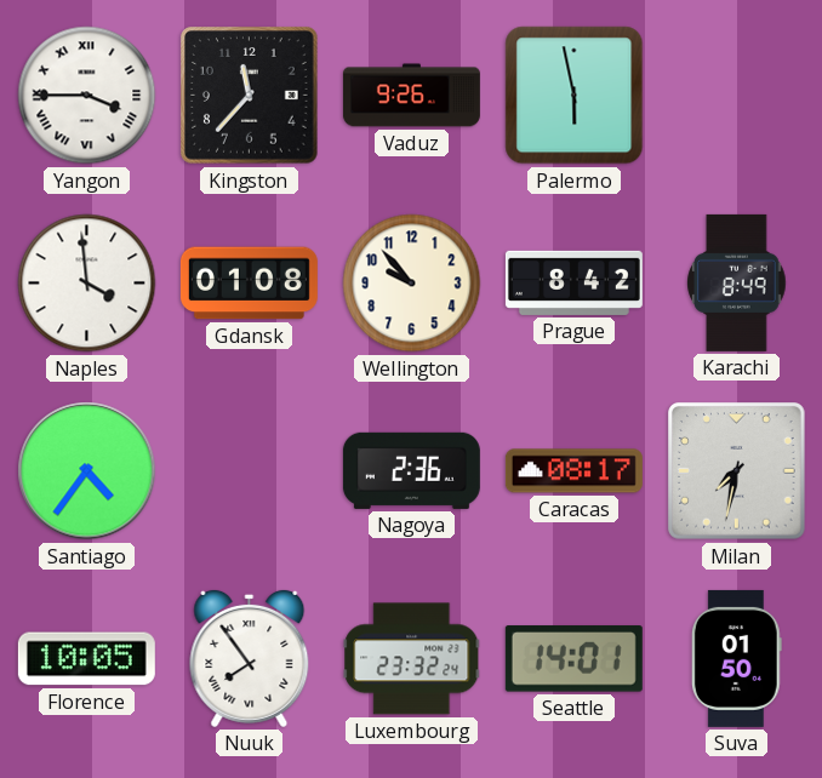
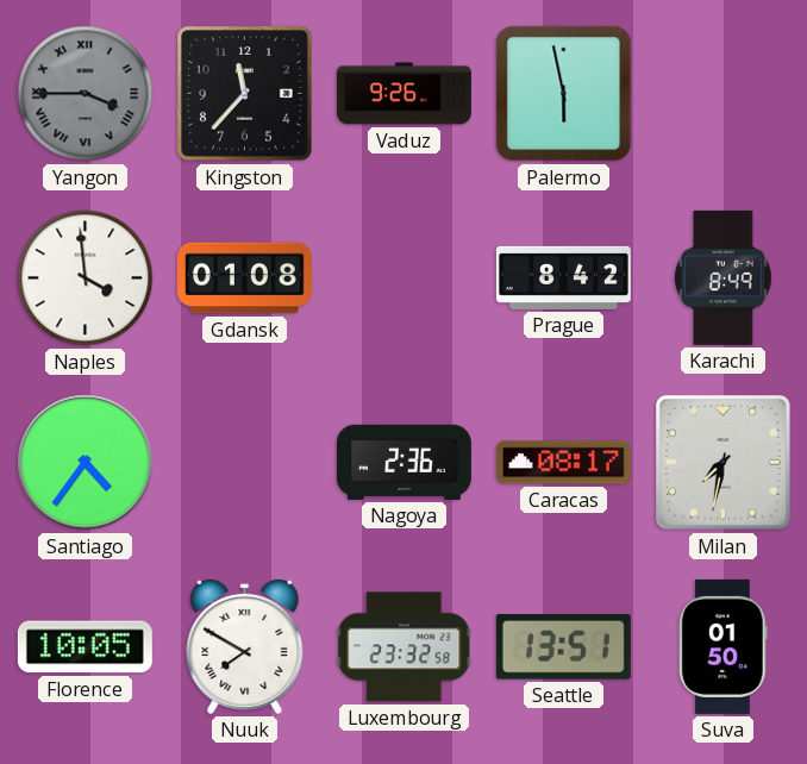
Yangon dial: white -> grey (86, 94)
Wellington: 9:53 -> none (412, 284)
Nuuk: 7:54 -> 7:50 (245, 646)
Luxembourg: 23:32:24 -> 23:32:58 (405, 647)
Seattle: 14:01 -> 13:51 (563, 647)
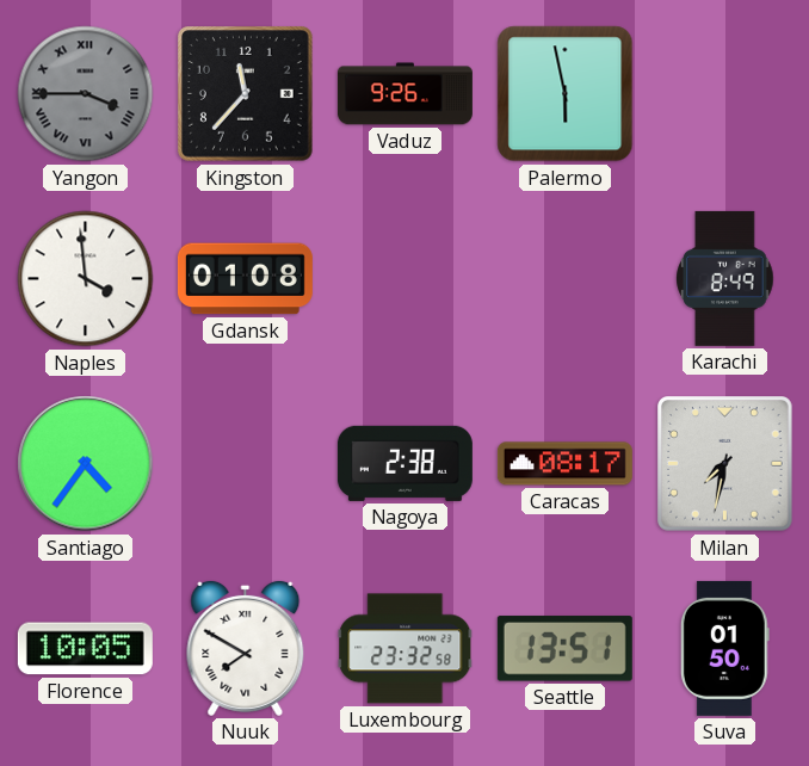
Prague: 8:42 -> none (563, 277)
Nagoya: 2:36 -> 2:38 (404, 463)
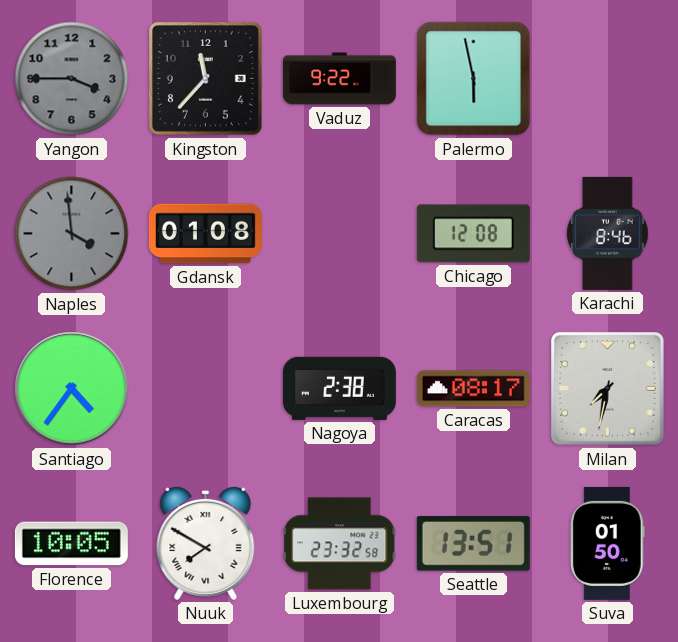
Yangon numerals: Roman -> Arabic (72, 79)
Vaduz: 9:26 -> 9:22 (339, 79)
Naples dial: white -> grey (72, 234)
Chicago: none -> 12:08 (473, 234)
Karachi: 8:49 -> 8:46 (608, 233)
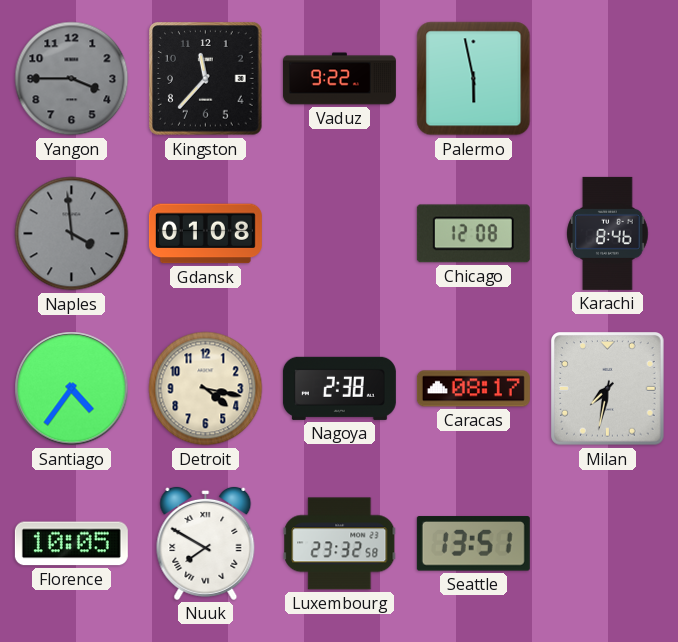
Detroit: none -> 4:17 (206, 389)
Suva: 01:50 -> none (607, 543)
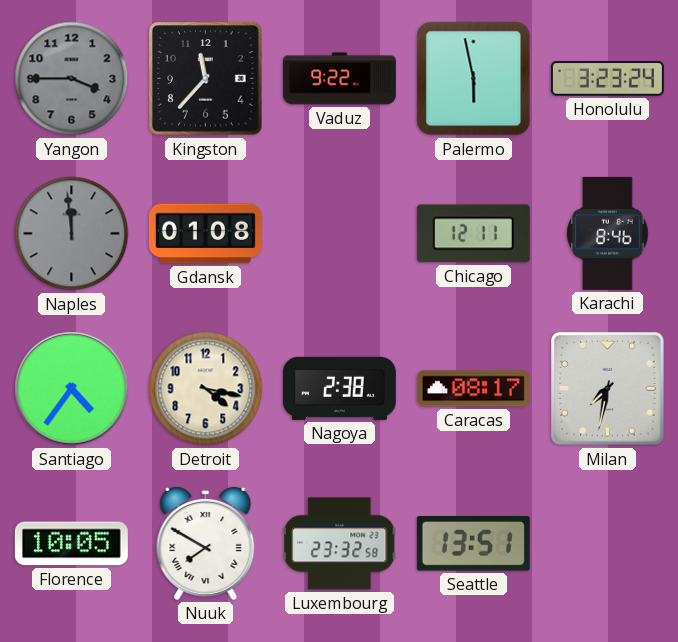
Honolulu: none -> 3:23 (607, 79)
Naples: 3:59 -> 11:59 (72, 234)
Chicago: 12:08 -> 12:11 (473, 234)
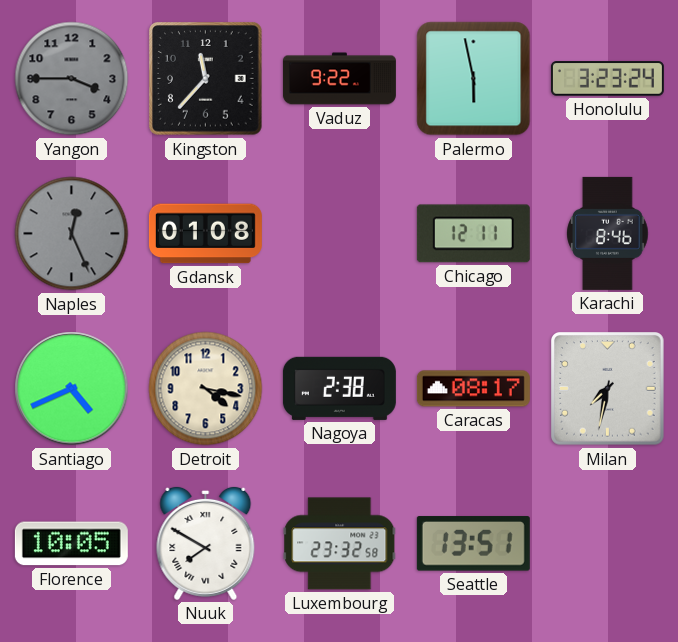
Naples: 11:59 -> 12:26 (72, 234)
Santiago: 4:36 -> 4:41 (72, 389)
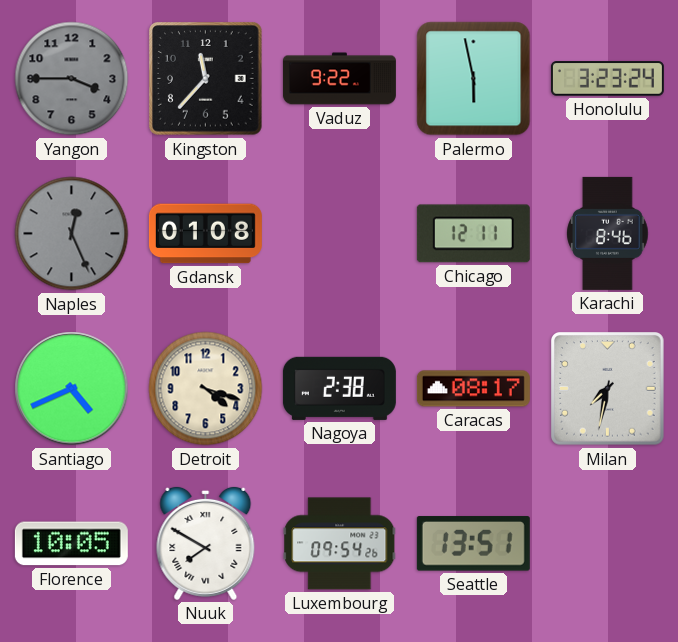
Detroit: 4:17 -> 4:18 (206, 389)
Luxembourg: 23:32 -> 09:54 (340, 544)
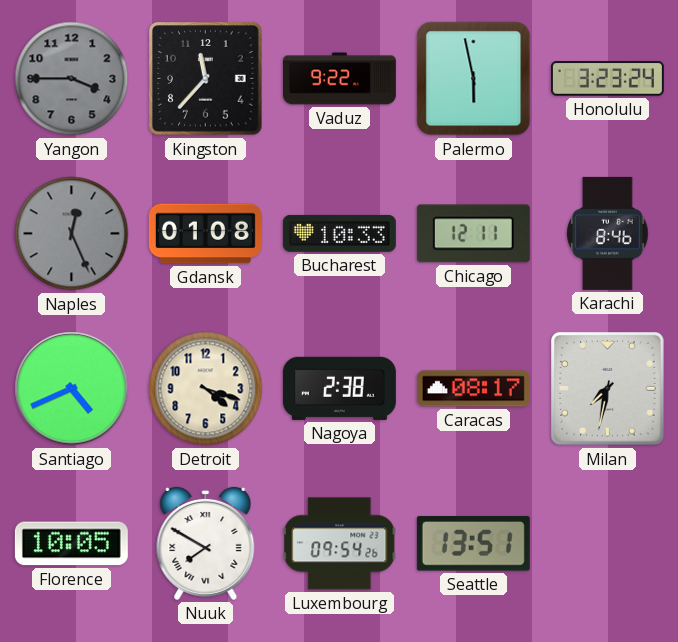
Bucharest: none -> 10:33 (339, 233)
